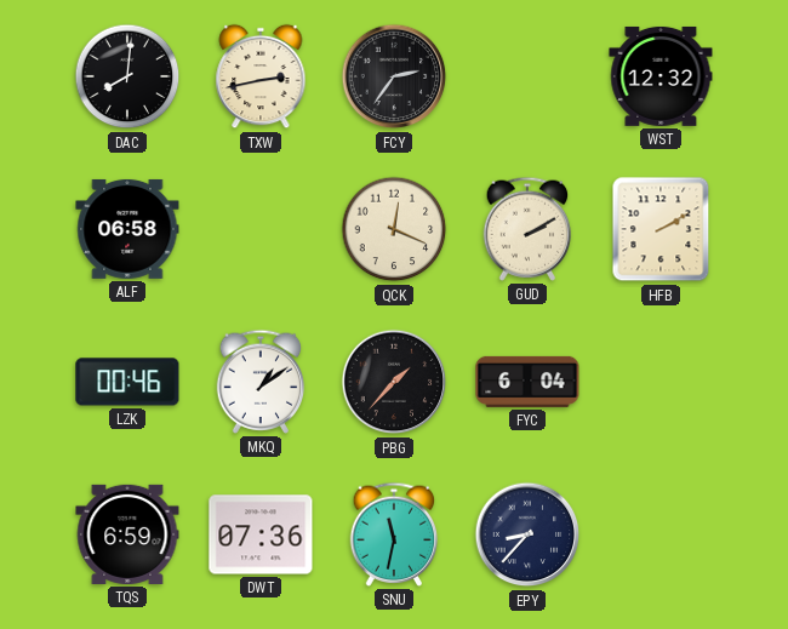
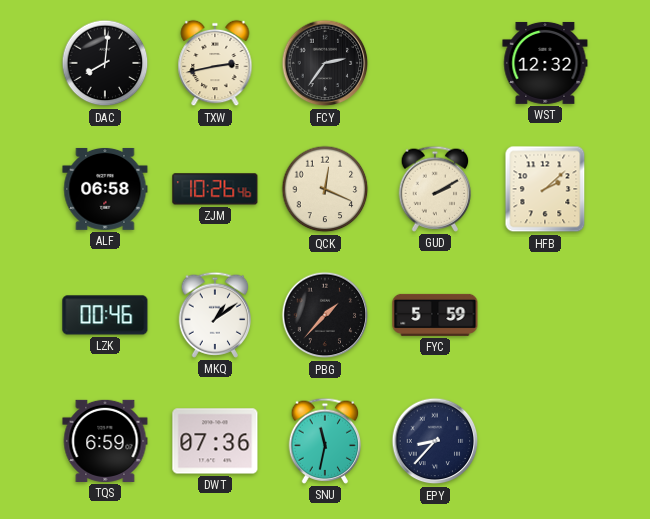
ZJM: none -> 10:26 (215, 189)
HFB: 2:10 -> 2:08 (545, 189)
FYC: 6:04 -> 5:59 (435, 315)
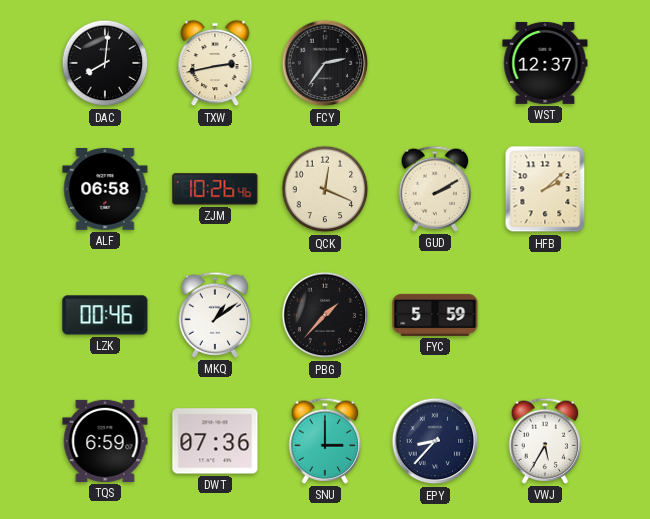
WST: 12:32 -> 12:37 (545, 63)
SNU: 11:32 -> 3:00 (325, 441)
VWJ: none -> 5:35 (545, 441)
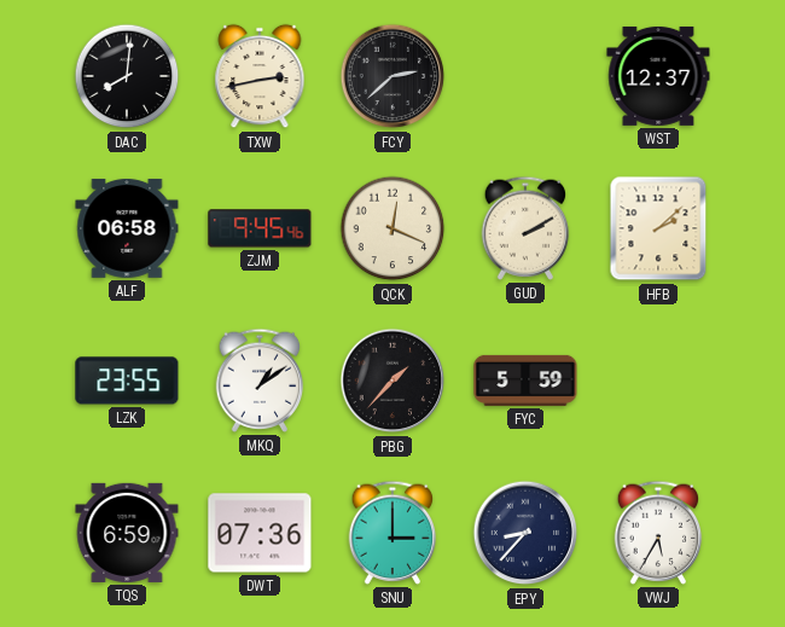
FCY: 2:36 -> 2:38 (392, 76)
ZJM: 10:26 -> 9:45 (260, 228)
LZK: 00:46 -> 23:55 (127, 381)
